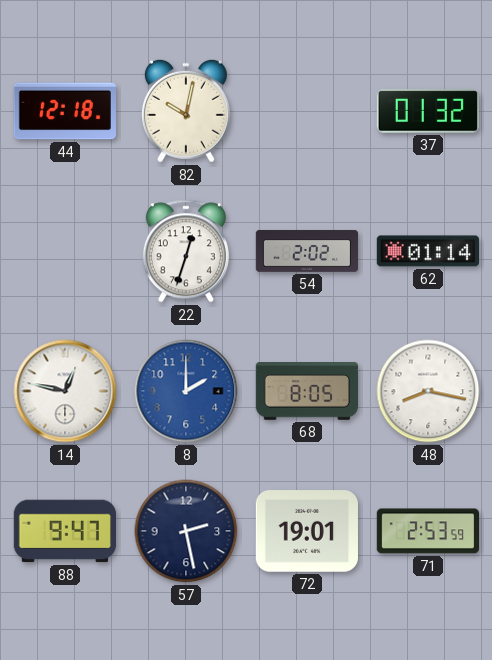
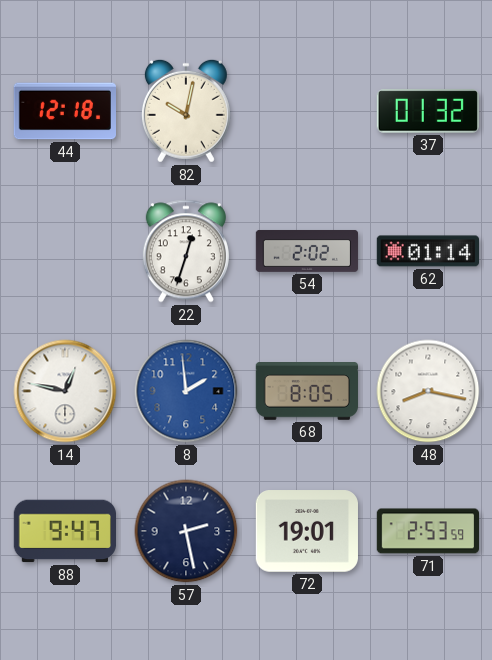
8: 2:00 -> 1:59 (186, 391)
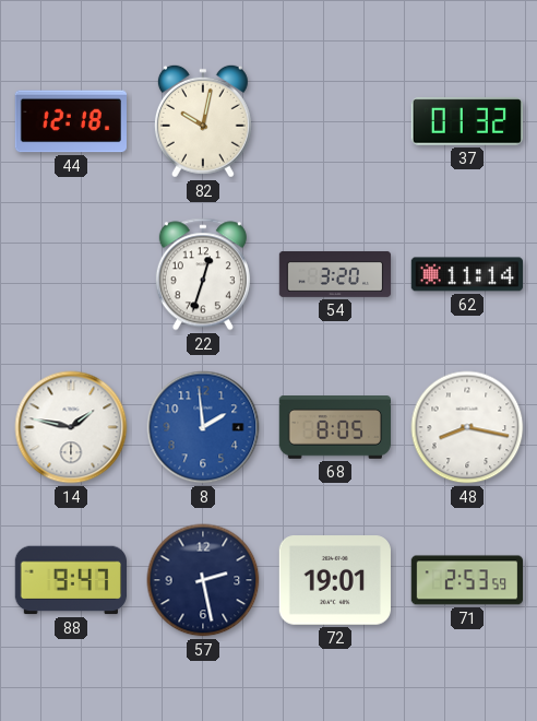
54: 2:02 -> 3:20 (335, 274)
62: 01:14 -> 11:14 (466, 274)
14: 12:47 -> 1:47 (71, 427)
